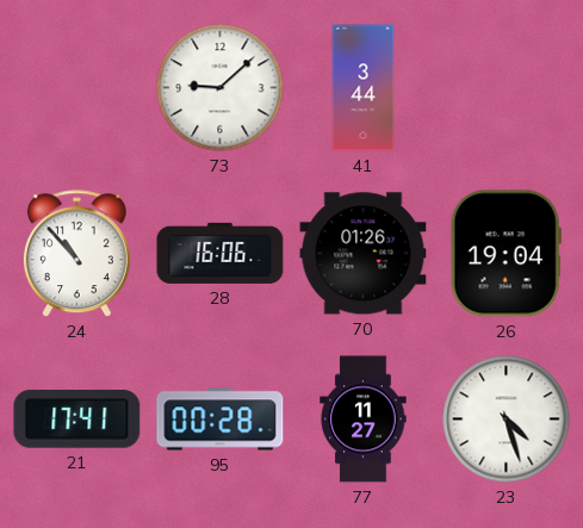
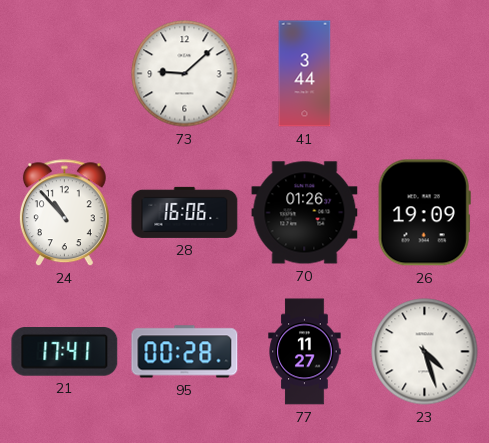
26: 19:04 -> 19:09 (424, 213)
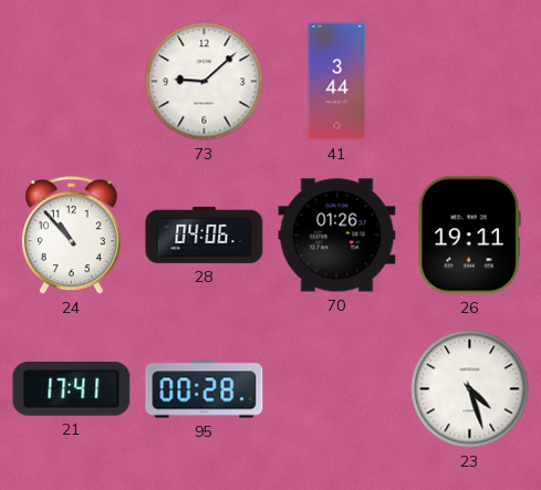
28: 16:06 -> 04:06 (205, 234)
26: 19:09 -> 19:11 (469, 236)
77: 11:27 -> none (305, 352)
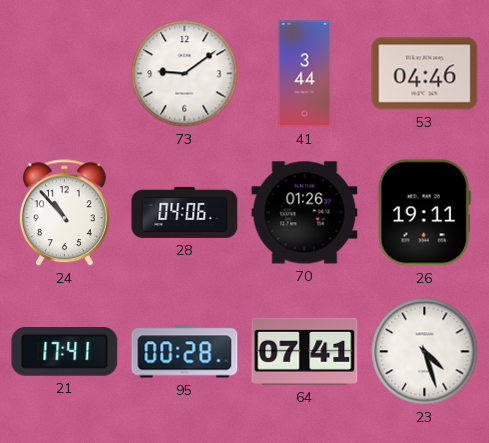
73: 9:08 -> 9:09 (185, 74)
53: none -> 04:46 (425, 74)
64: none -> 07:41 (305, 351)
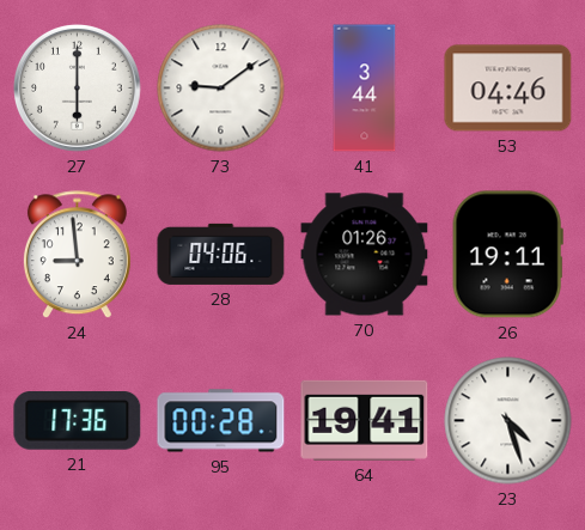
27: none -> 6:00 (78, 89)
24: 10:53 -> 8:59 (77, 255)
21: 17:41 -> 17:36 (78, 421)
64: 07:41 -> 19:41 (365, 420)
